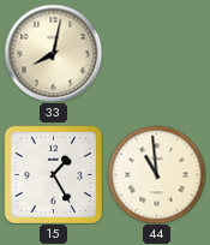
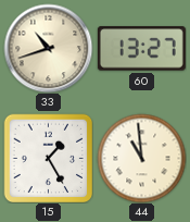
33: 8:02 -> 10:42 (48, 48)
60: none -> 13:27 (141, 49)
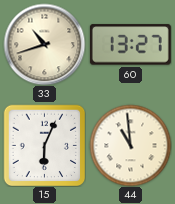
15: 1:25 -> 6:04 (44, 145)
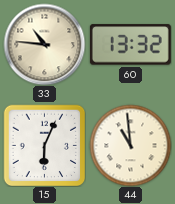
33: 10:42 -> 10:46 (44, 44)
60: 13:27 -> 13:32 (130, 45)
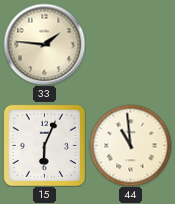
33: 10:46 -> 1:46 (44, 44)
60: 13:32 -> none (130, 45)
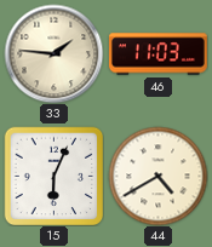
46: none -> 11:03 (157, 54)
44: 10:59 -> 4:40 (157, 176)
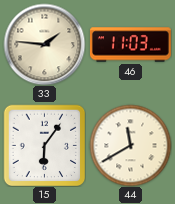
15: 6:04 -> 6:06 (44, 145)
44: 4:40 -> 11:40 (130, 145)
